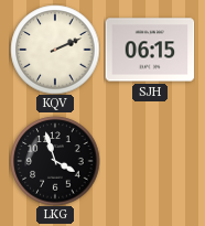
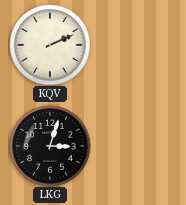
SJH: 06:15 -> none (150, 50)
LKG: 3:57 -> 3:03 (50, 146)
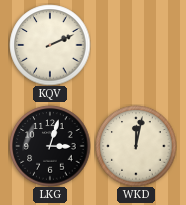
WKD: none -> 12:02 (136, 146)
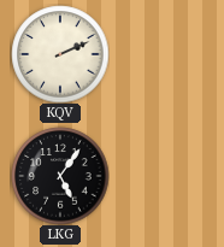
LKG: 3:03 -> 5:06 (60, 176)
WKD: 12:02 -> none (136, 146)
